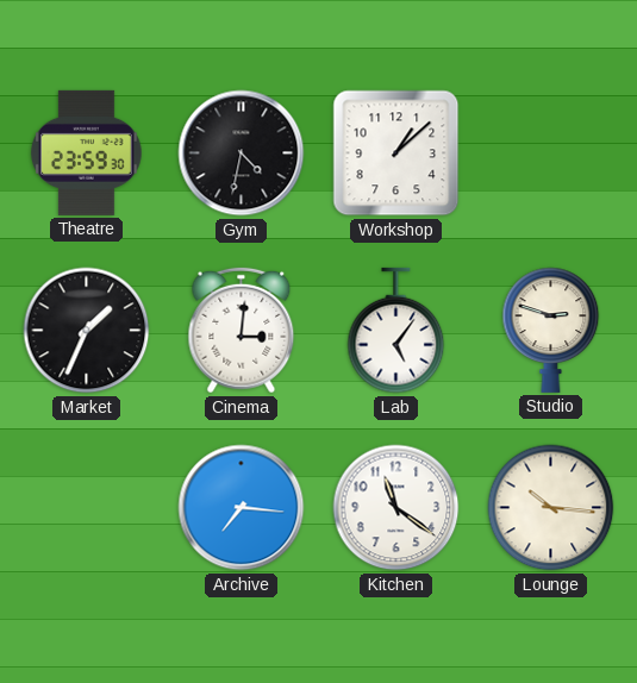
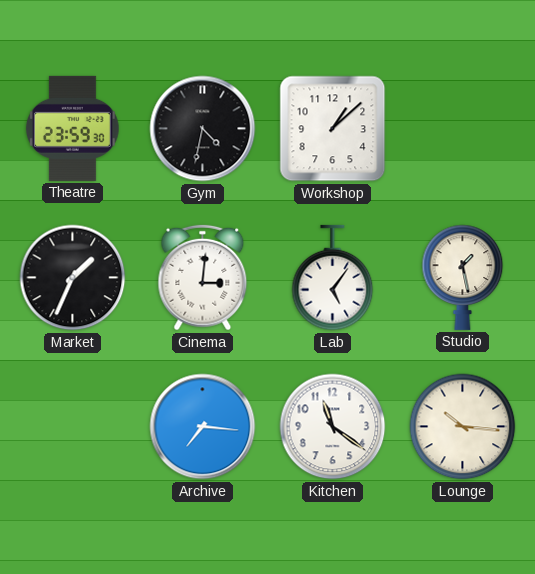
Studio: 2:48 -> 1:28 (463, 277)
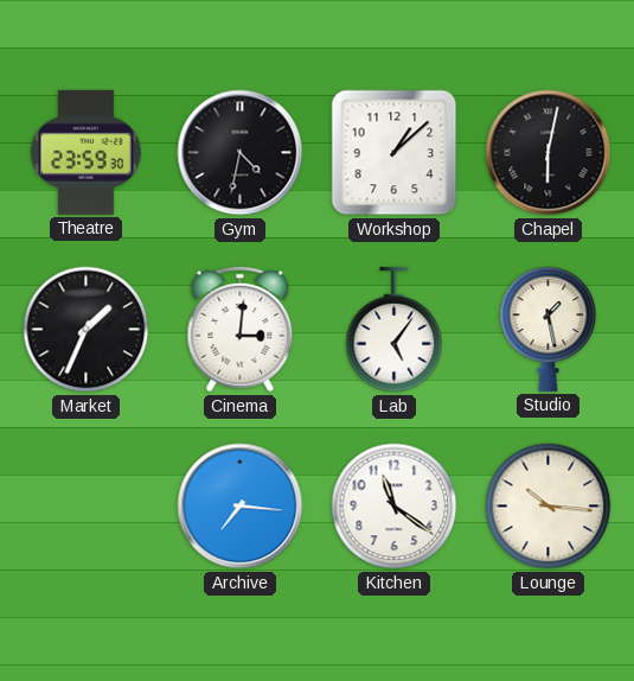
Chapel: none -> 6:02 (549, 153)
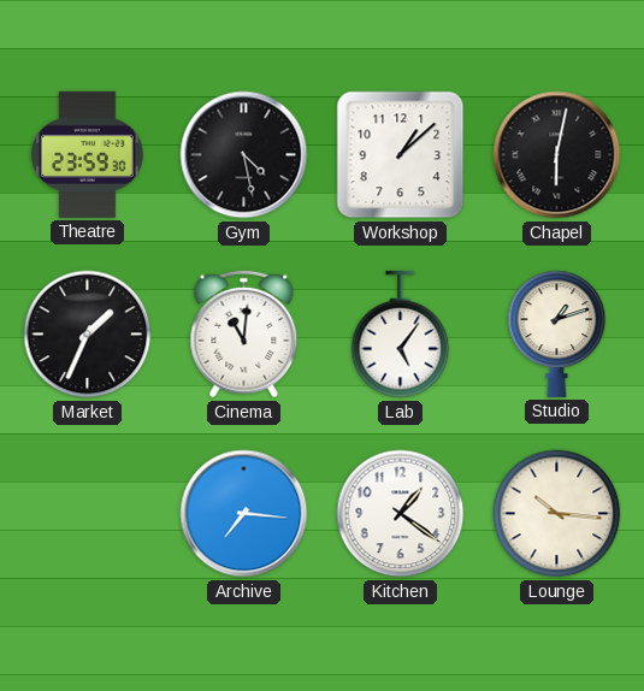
Gym: 4:32 -> 4:28 (244, 155)
Cinema: 3:01 -> 11:01 (244, 335)
Studio: 1:28 -> 1:12 (557, 333)
Kitchen: 11:21 -> 1:21 (401, 514)
